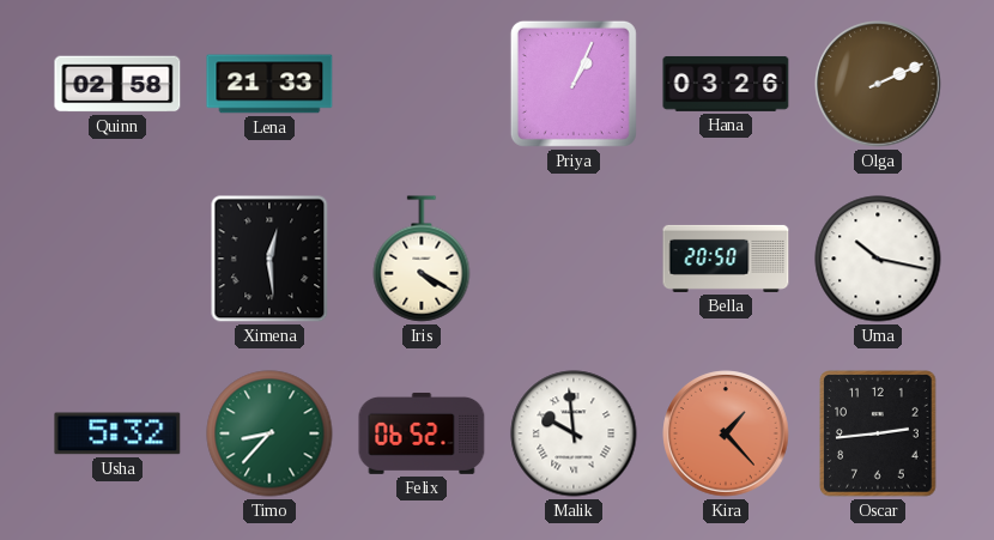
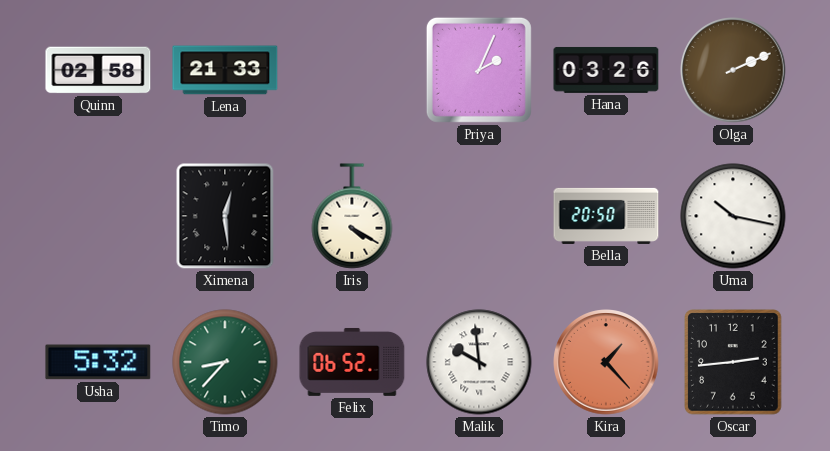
Priya: 1:04 -> 2:04 (479, 70)
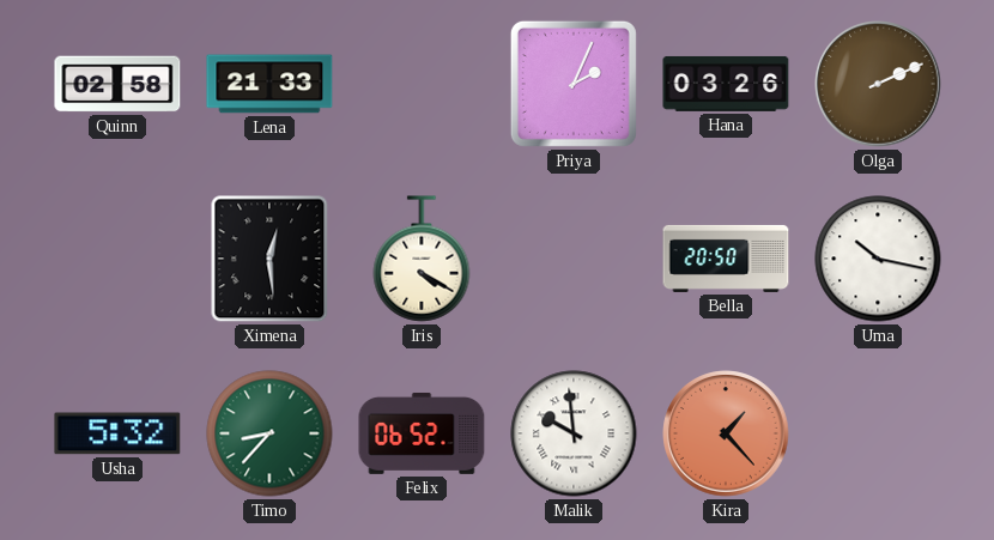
Oscar: 2:44 -> none (733, 362)
